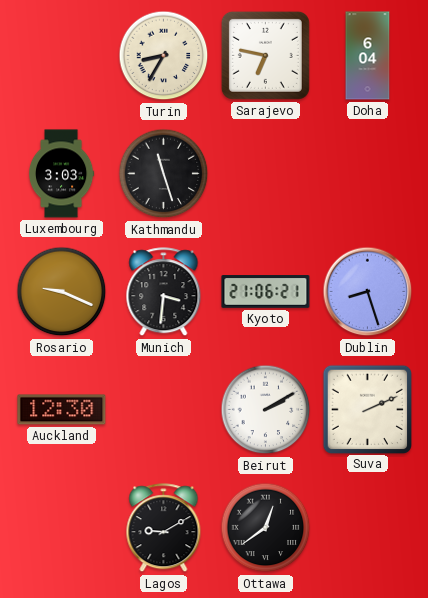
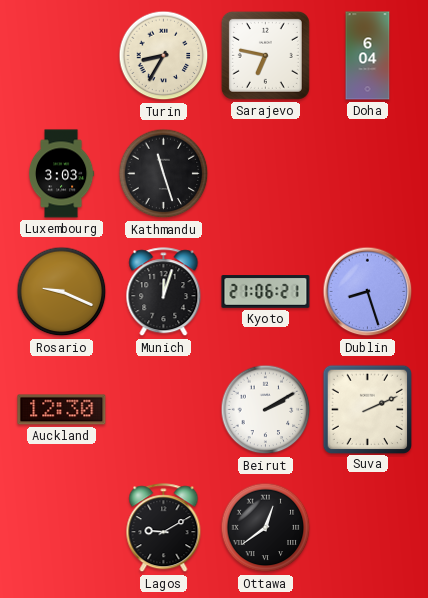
Munich: 3:31 -> 12:03 (164, 292)
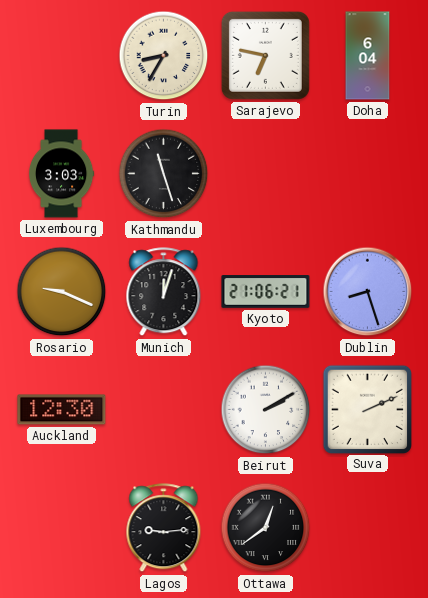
Lagos: 9:10 -> 9:14 (164, 528)
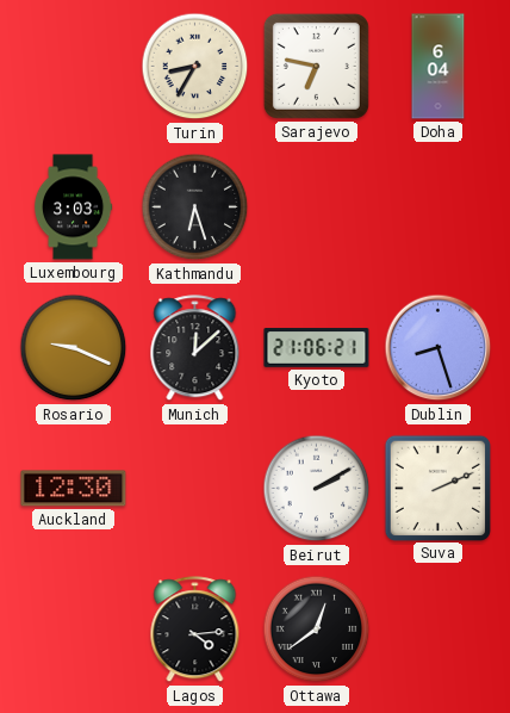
Kathmandu: 11:27 -> 6:27 (195, 207)
Munich: 12:03 -> 12:08 (195, 348)
Lagos: 9:14 -> 4:14 (195, 630)
